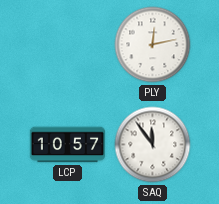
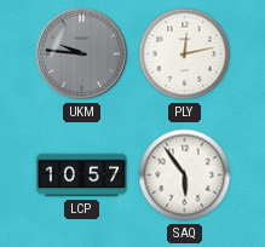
UKM: none -> 9:46 (82, 54)
SAQ: 11:54 -> 5:54 (185, 176)
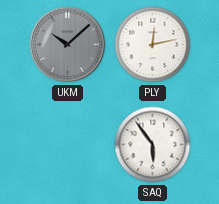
UKM: 9:46 -> 10:08 (68, 45)
LCP: 10:57 -> none (81, 176)
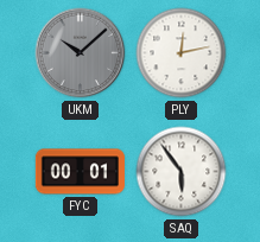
FYC: none -> 00:01 (80, 172)
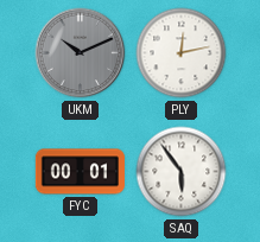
UKM: 10:08 -> 10:11 (81, 53)
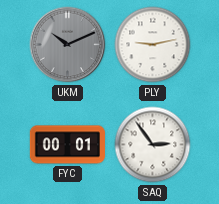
PLY: 12:13 -> 9:13 (153, 45)
SAQ: 5:54 -> 2:54 (153, 145)
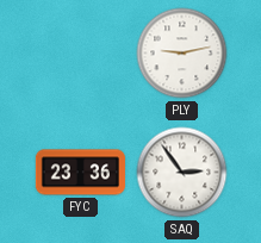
UKM: 10:11 -> none (68, 45)
FYC: 00:01 -> 23:36 (80, 173)
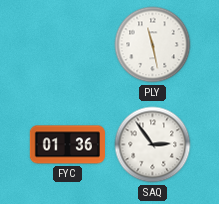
PLY: 9:13 -> 11:28 (153, 45)
FYC: 23:36 -> 01:36 (67, 145)
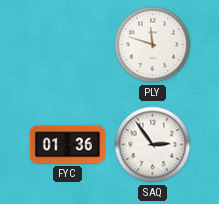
PLY: 11:28 -> 11:48 (153, 45)
